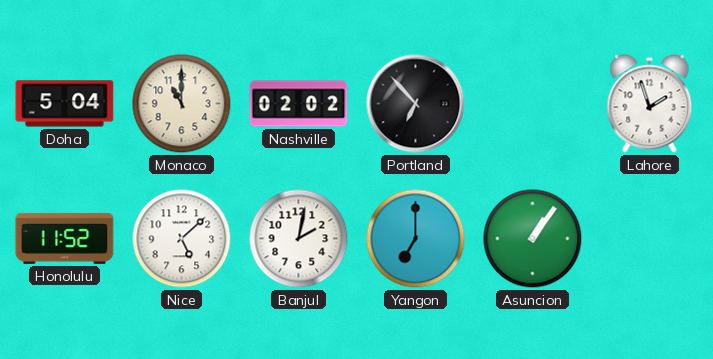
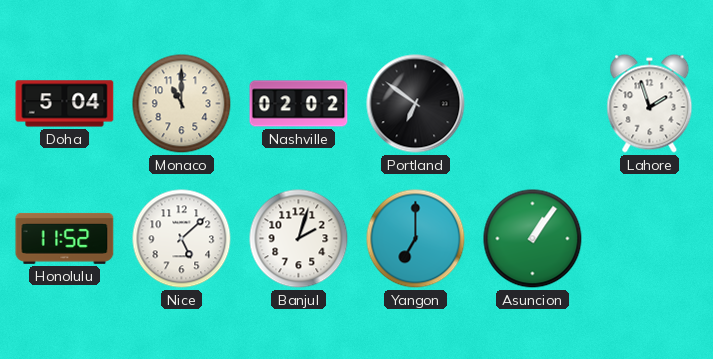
Portland: 6:53 -> 6:51 (416, 104)
Banjul: 2:02 -> 2:03 (299, 239)
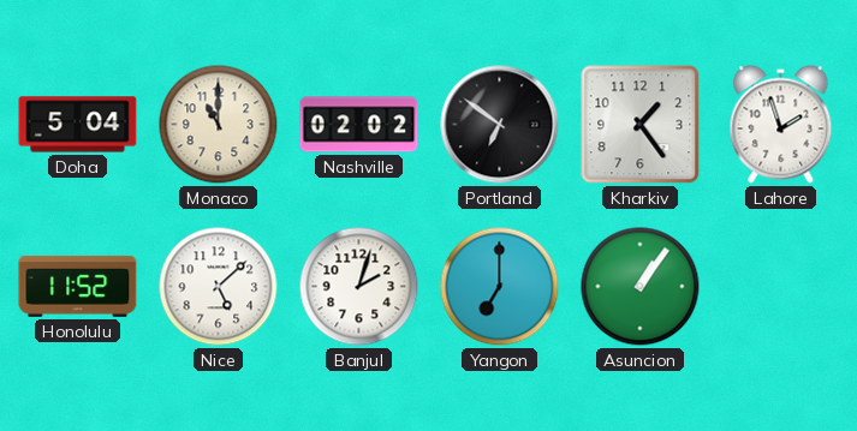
Kharkiv: none -> 1:24 (641, 125)
